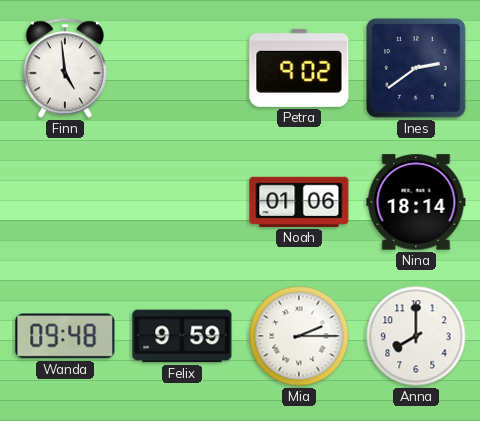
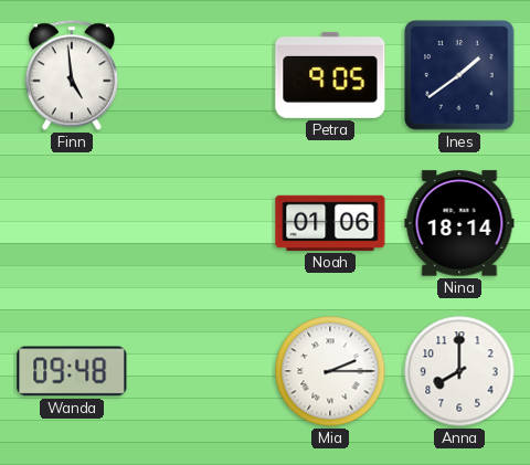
Petra: 9:02 -> 9:05 (330, 75)
Ines: 2:39 -> 1:39 (459, 75)
Felix: 9:59 -> none (182, 336)
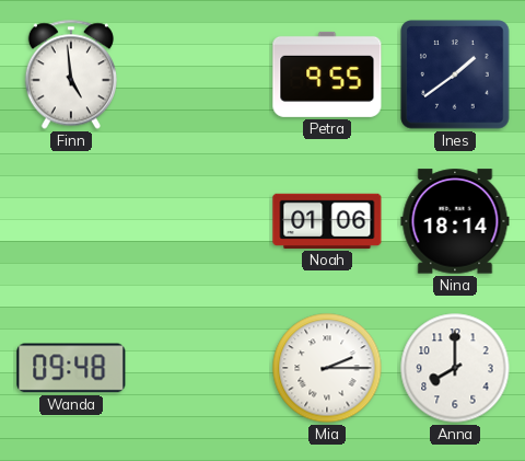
Petra: 9:05 -> 9:55 (327, 74)
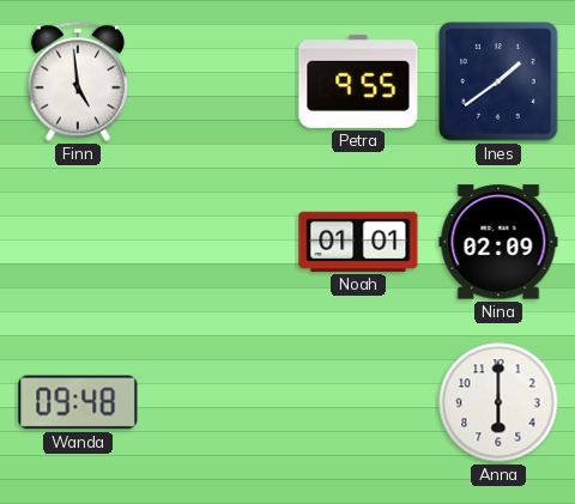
Noah: 01:06 -> 01:01 (358, 242)
Nina: 18:14 -> 02:09 (498, 242)
Mia: 2:15 -> none (327, 368)
Anna: 8:00 -> 6:00 (498, 402)
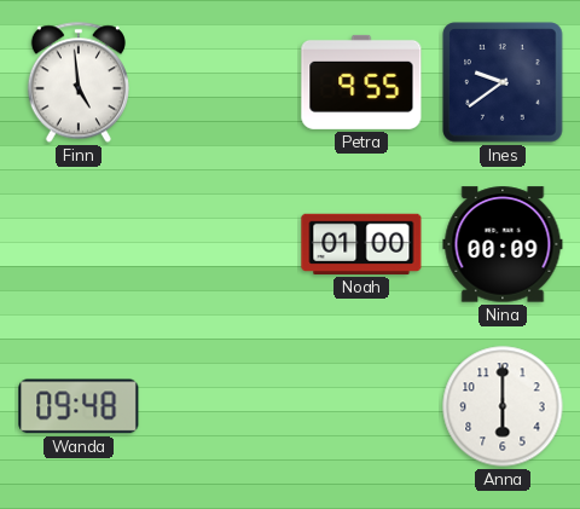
Ines: 1:39 -> 9:39 (503, 82)
Noah: 01:01 -> 01:00 (361, 244)
Nina: 02:09 -> 00:09 (503, 244)
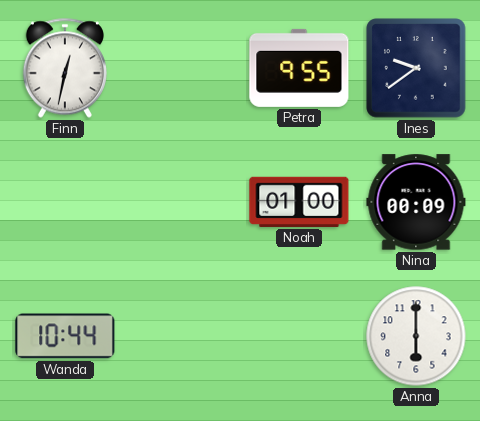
Finn: 4:59 -> 12:32 (65, 68)
Wanda: 09:48 -> 10:44 (65, 336)
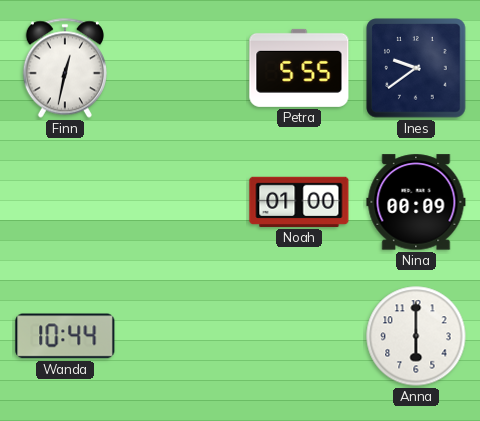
Petra: 9:55 -> 5:55 (299, 68)
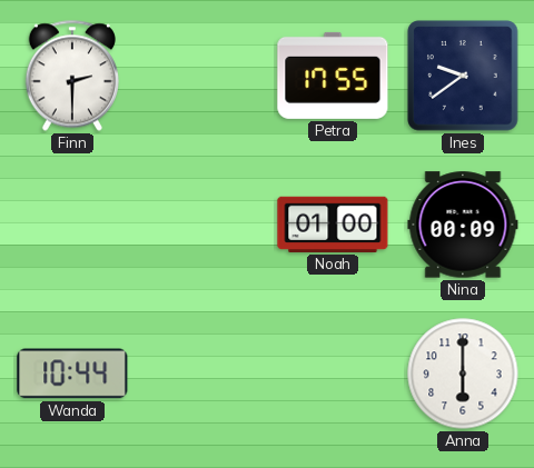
Finn: 12:32 -> 2:30 (72, 76)
Petra: 5:55 -> 17:55 (333, 76)
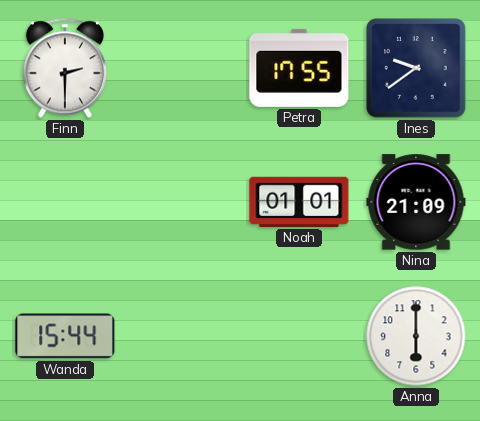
Noah: 01:00 -> 01:01 (299, 202)
Nina: 00:09 -> 21:09 (416, 202)
Wanda: 10:44 -> 15:44 (65, 336)
